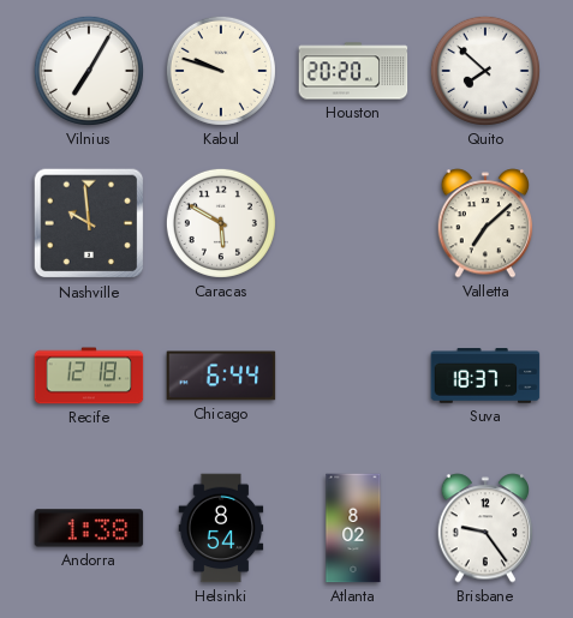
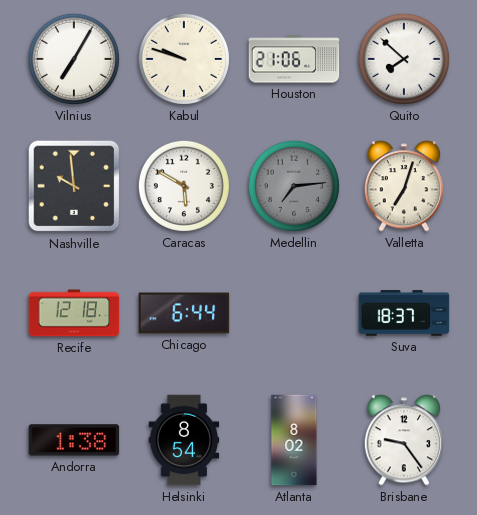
Houston: 20:20 -> 21:06 (294, 59)
Medellin: none -> 7:14 (294, 186)
Valletta: 7:08 -> 7:03 (404, 186)
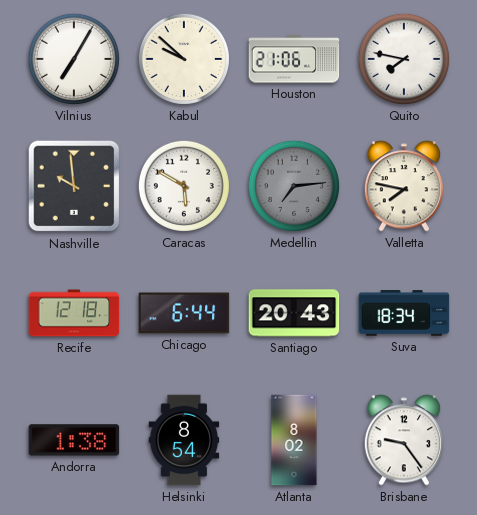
Kabul: 9:48 -> 9:52 (184, 59)
Quito: 7:52 -> 7:47 (404, 59)
Valletta: 7:03 -> 7:47 (404, 186)
Santiago: none -> 20:43 (294, 313)
Suva: 18:37 -> 18:34 (404, 313)
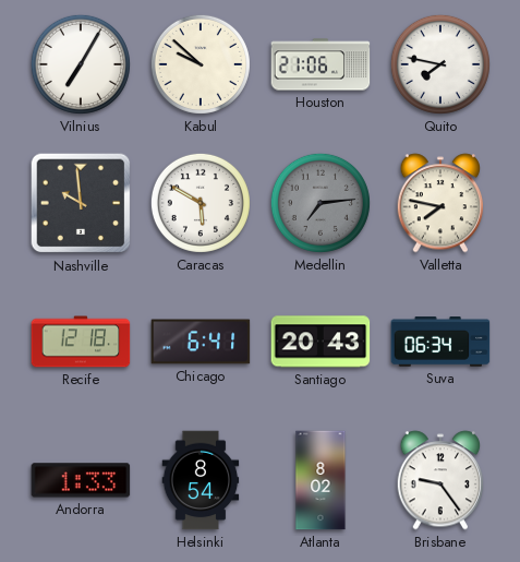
Chicago: 6:44 -> 6:41 (201, 342)
Suva: 18:34 -> 06:34 (440, 342)
Andorra: 1:38 -> 1:33 (81, 480)
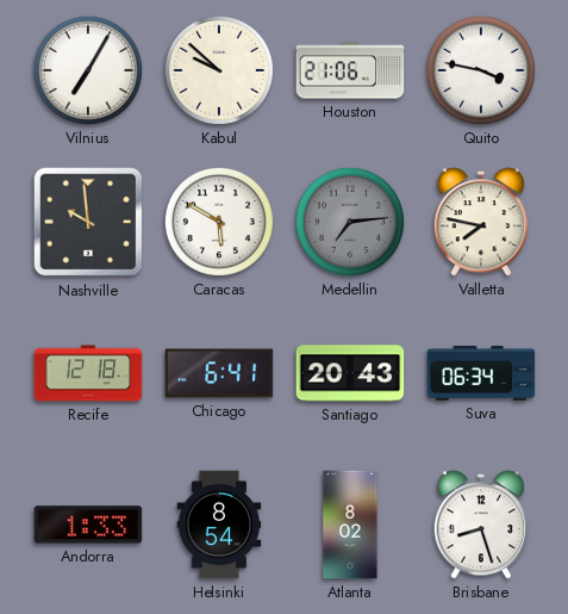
Quito: 7:47 -> 3:47 (481, 70)
Brisbane: 9:24 -> 8:27 (481, 525)
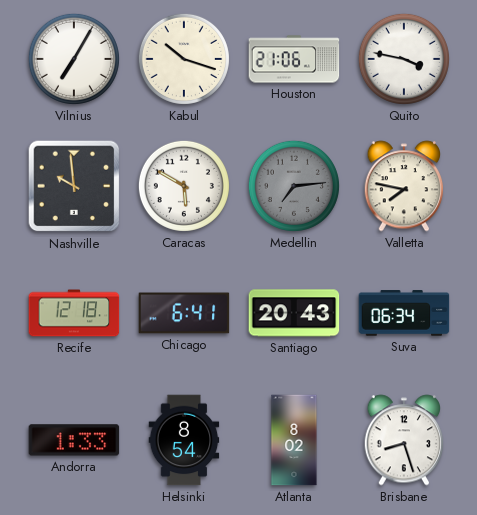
Kabul: 9:52 -> 10:18 (184, 59)
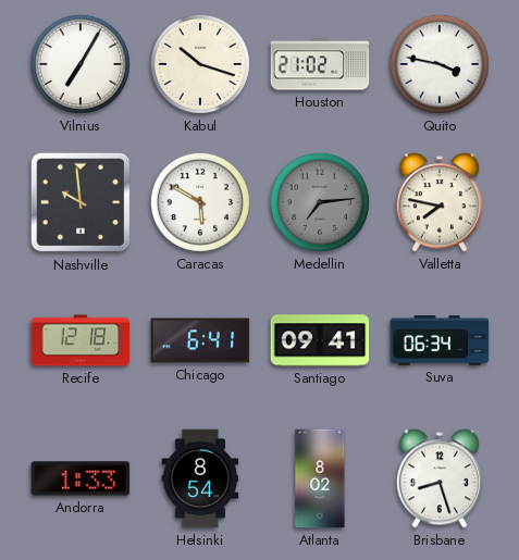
Houston: 21:06 -> 21:02 (320, 64)
Santiago: 20:43 -> 09:41 (320, 340)
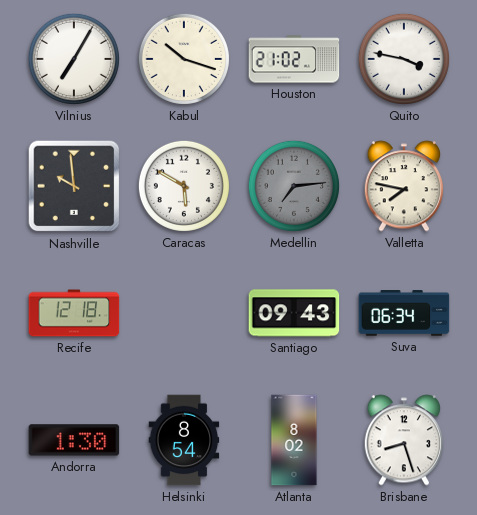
Chicago: 6:41 -> none (200, 340)
Santiago: 09:41 -> 09:43 (294, 313)
Andorra: 1:33 -> 1:30 (74, 440)
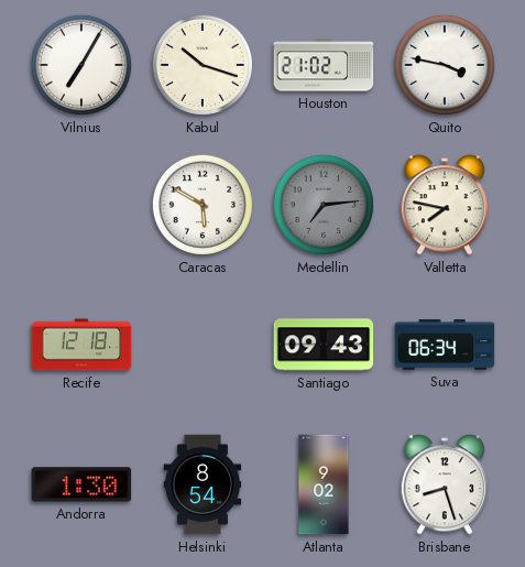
Nashville: 9:59 -> none (74, 186)
Atlanta: 8:02 -> 9:02 (324, 484)
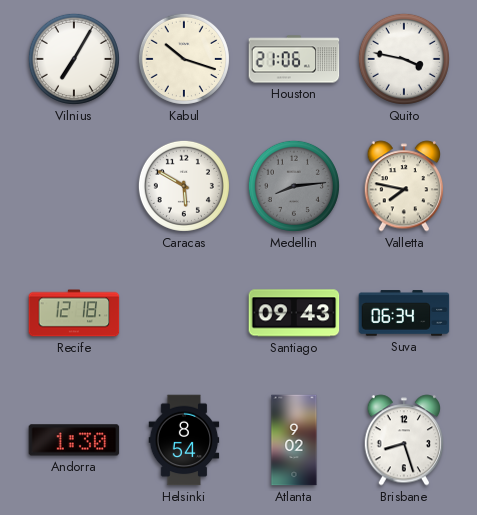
Houston: 21:02 -> 21:06 (294, 59)
Medellin: 7:14 -> 8:14 (294, 186)
